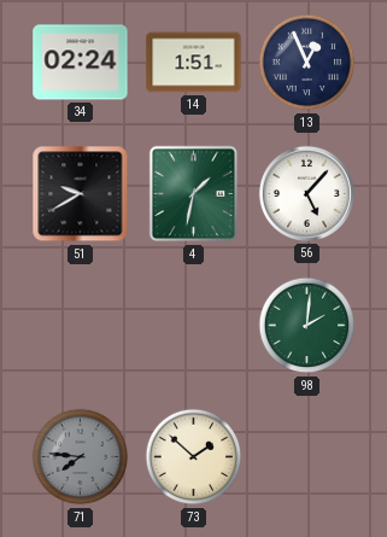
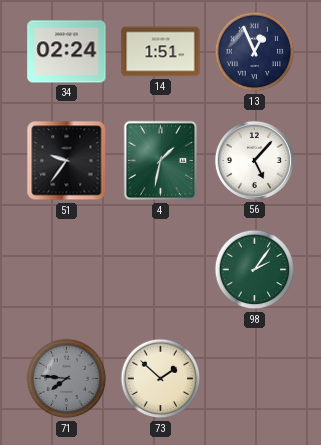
51: 9:40 -> 9:36 (67, 161)
98: 2:01 -> 2:06 (255, 270)
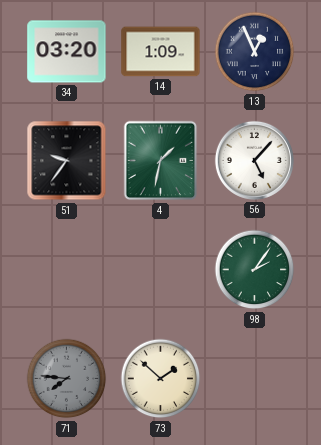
34: 02:24 -> 03:20 (67, 52)
14: 1:51 -> 1:09 (161, 52)
